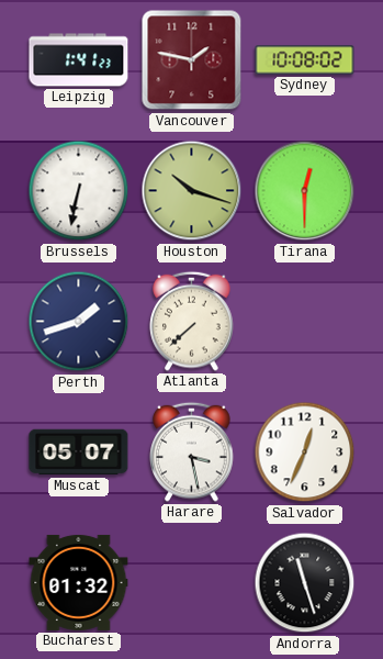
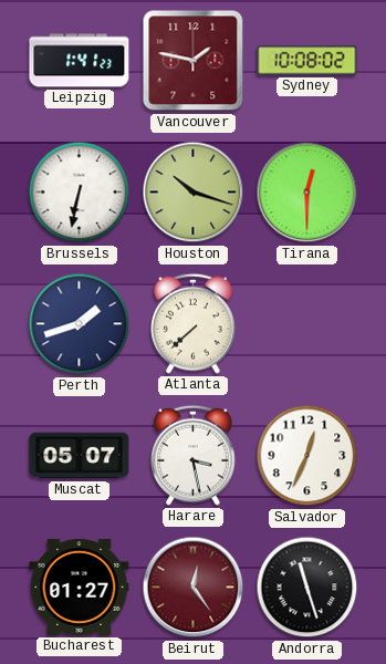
Bucharest: 01:32 -> 01:27 (80, 587)
Beirut: none -> 12:24 (194, 588)
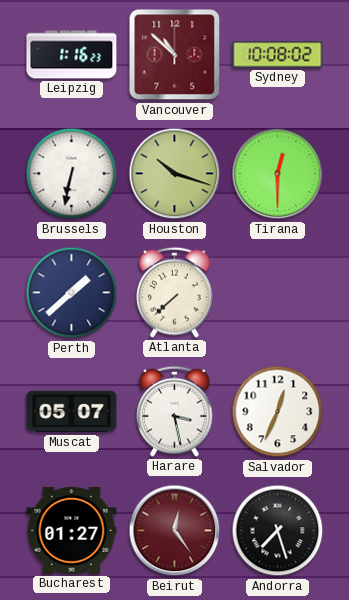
Leipzig: 1:41 -> 1:16 (72, 55)
Vancouver: 1:47 -> 10:52 (175, 55)
Perth: 1:42 -> 1:38 (72, 293)
Andorra: 11:27 -> 7:27 (278, 531)
